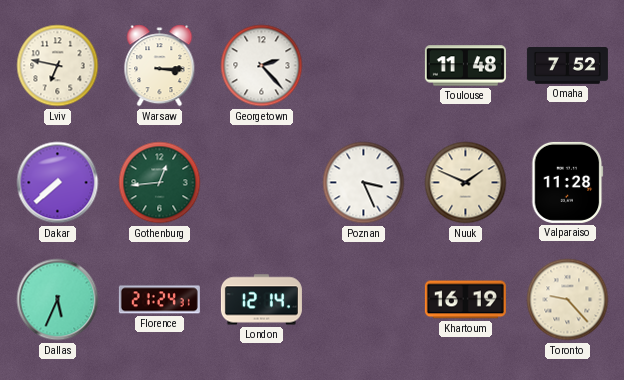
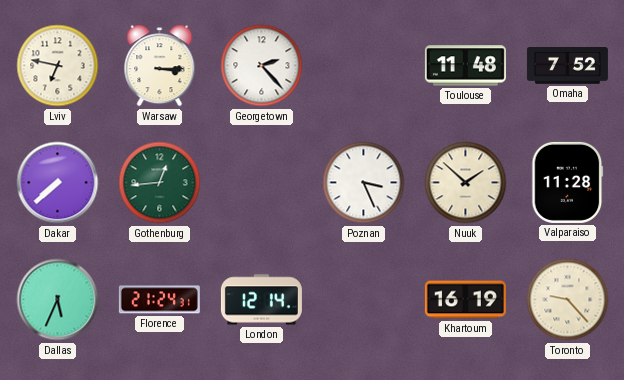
Nuuk: 1:49 -> 1:52 (466, 183)
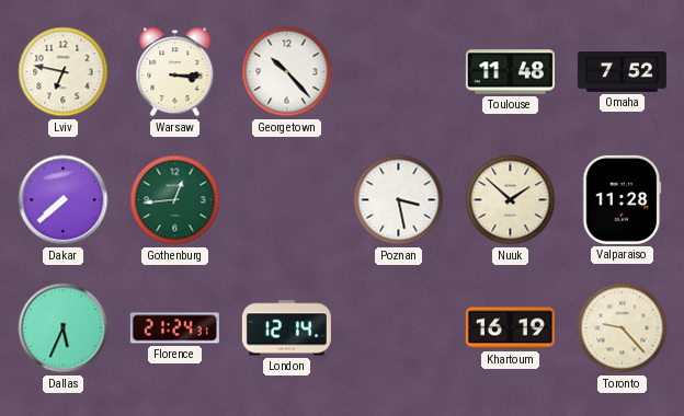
Georgetown: 2:23 -> 10:23 (287, 72)
Poznan: 3:26 -> 3:28 (399, 200)
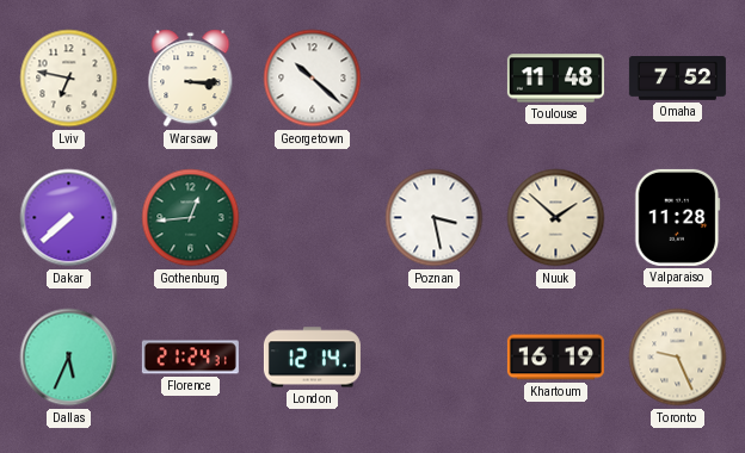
Georgetown: 10:23 -> 10:22 (313, 79)
Toronto: 9:23 -> 9:26 (678, 358)
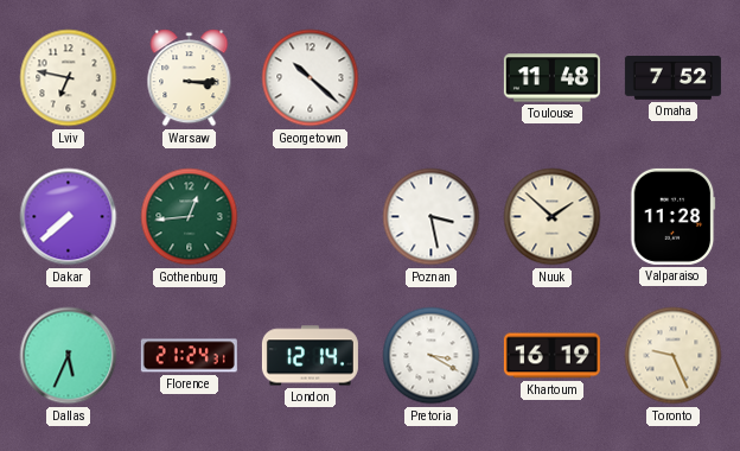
Pretoria: none -> 3:20 (432, 356)
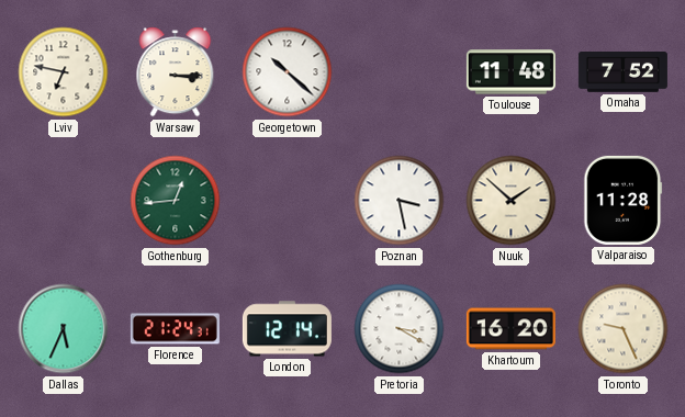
Dakar: 7:38 -> none (69, 217)
Khartoum: 16:19 -> 16:20 (510, 329)
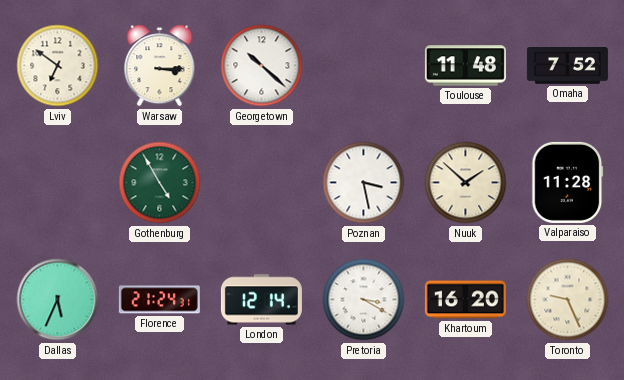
Lviv: 6:47 -> 6:51 (58, 66)
Gothenburg: 12:44 -> 4:55 (160, 183)
